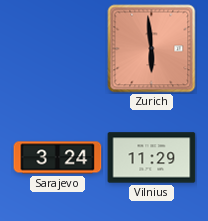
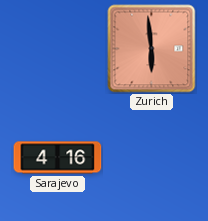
Sarajevo: 3:24 -> 4:16 (58, 158)
Vilnius: 11:29 -> none (152, 158)
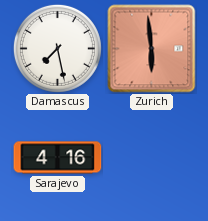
Damascus: none -> 7:28 (57, 48)
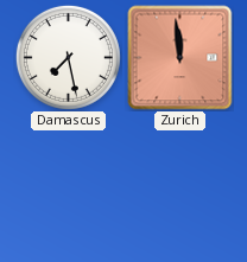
Zurich: 5:59 -> 11:59 (180, 58)
Sarajevo: 4:16 -> none (58, 158)
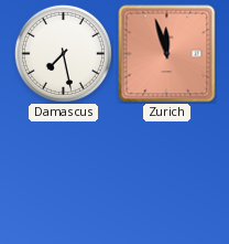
Zurich: 11:59 -> 11:57 (167, 54)
